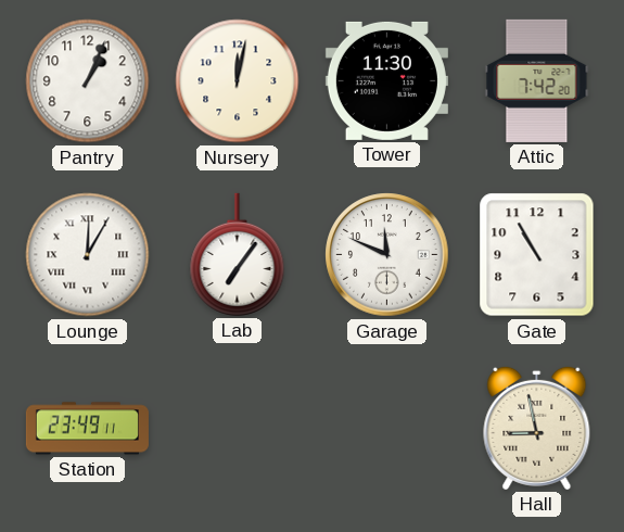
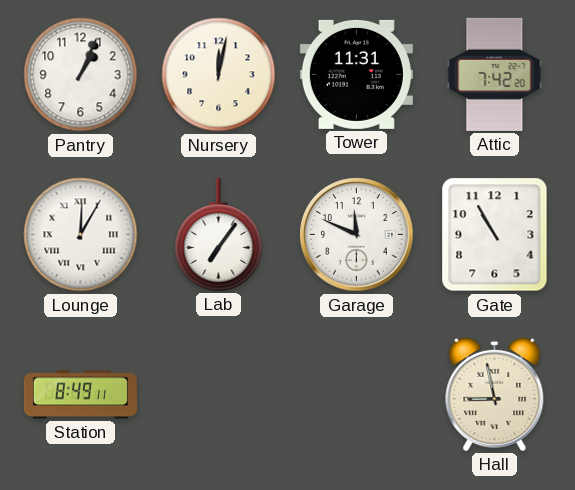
Tower: 11:30 -> 11:31 (356, 74)
Station: 23:49 -> 8:49 (80, 395)
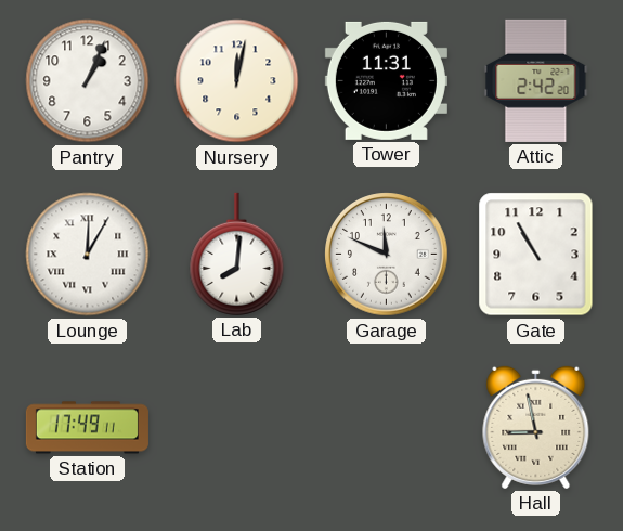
Attic: 7:42 -> 2:42 (536, 80)
Lab: 7:06 -> 8:01 (237, 254)
Station: 8:49 -> 17:49 (87, 428)
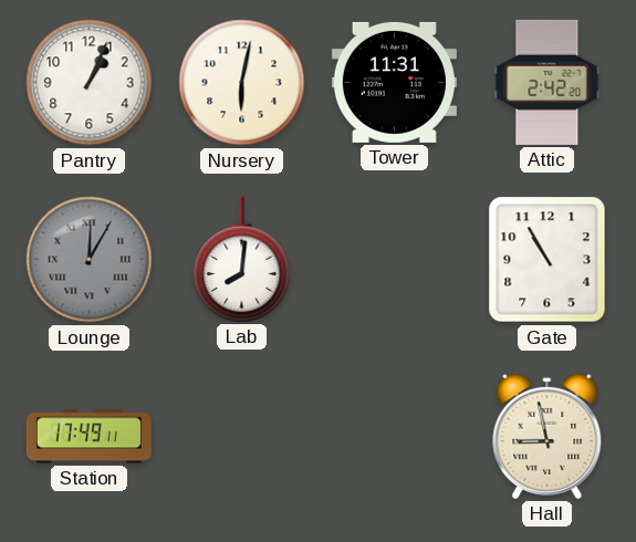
Nursery: 12:02 -> 6:02 (242, 83)
Lounge dial: white -> grey (90, 260)
Garage: 11:49 -> none (387, 255)
